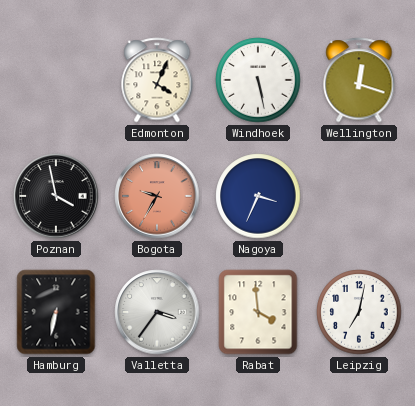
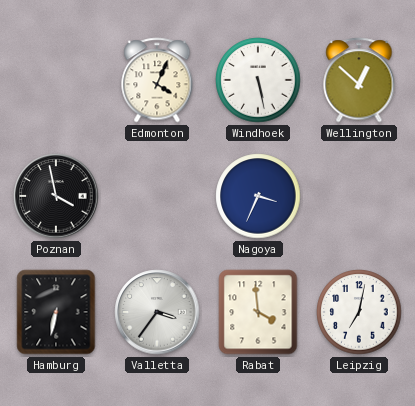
Wellington: 12:18 -> 12:52 (359, 80)
Bogota: 9:35 -> none (157, 196)
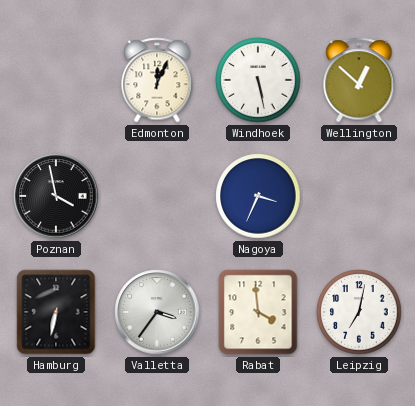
Edmonton: 4:04 -> 12:04 (157, 80)
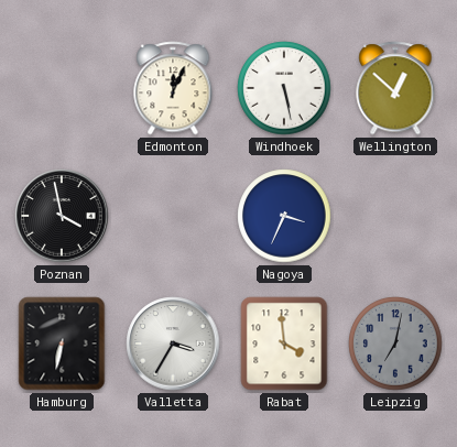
Valletta: 3:36 -> 3:35 (173, 344)
Leipzig dial: white -> grey (395, 344)
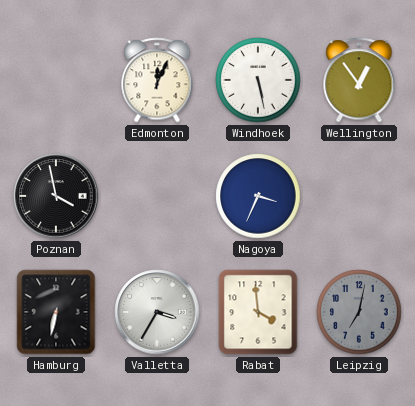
Wellington: 12:52 -> 12:54 (359, 80)
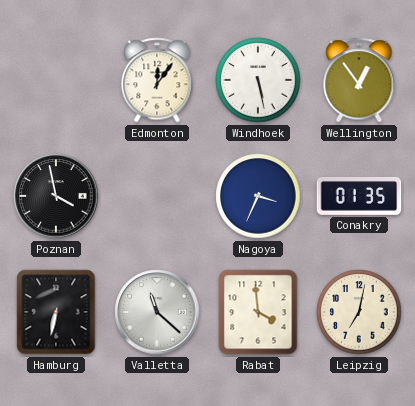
Edmonton: 12:04 -> 12:06 (157, 80)
Conakry: none -> 01:35 (359, 196)
Valletta: 3:35 -> 11:22 (157, 312)
Leipzig dial: grey -> cream (359, 312)
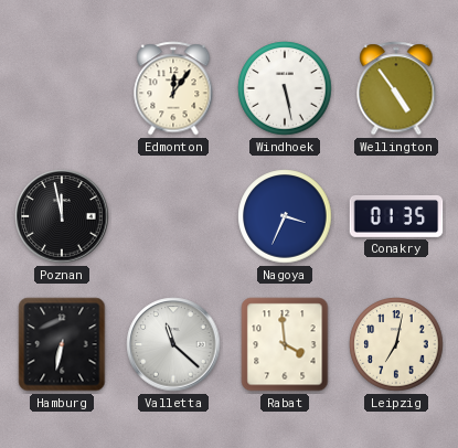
Wellington: 12:54 -> 4:54 (396, 88)
Poznan: 3:58 -> 11:58 (62, 216)
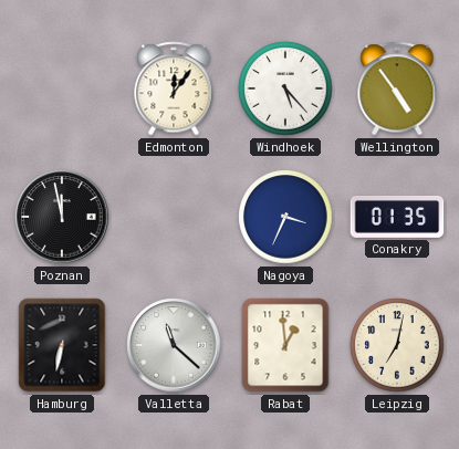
Windhoek: 5:28 -> 5:23 (285, 88)
Rabat: 3:59 -> 12:59 (285, 345)
